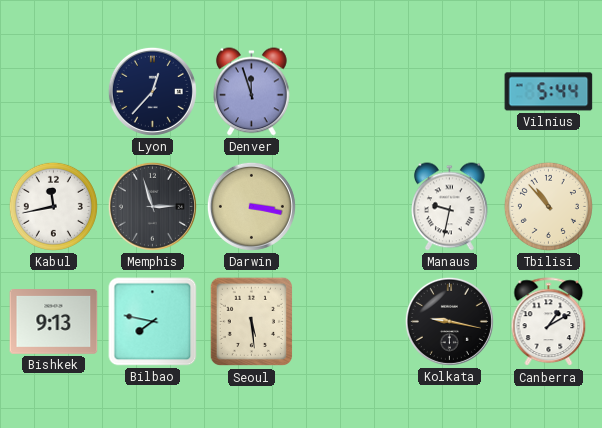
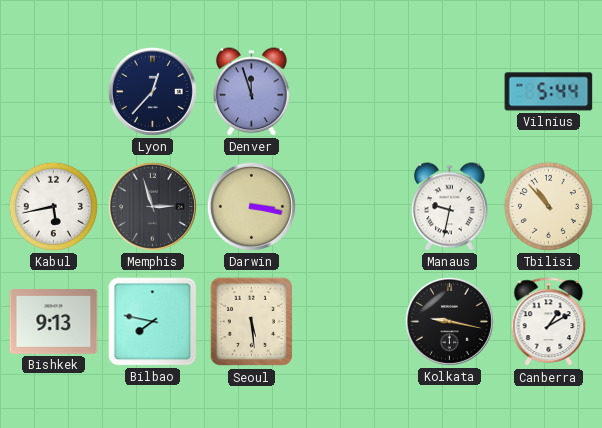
Kabul: 11:43 -> 5:43 (53, 206)
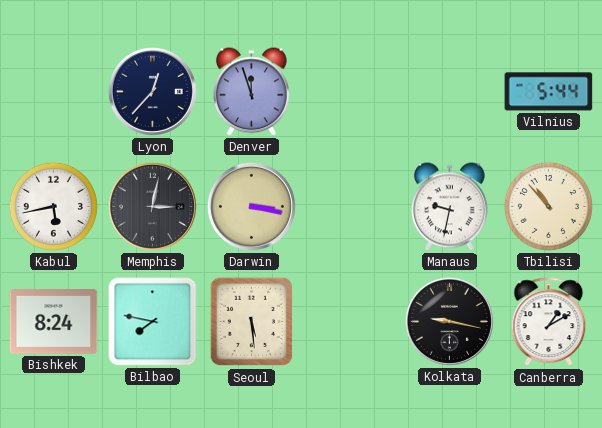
Memphis: 2:57 -> 3:02 (152, 206)
Bishkek: 9:13 -> 8:24 (54, 322)
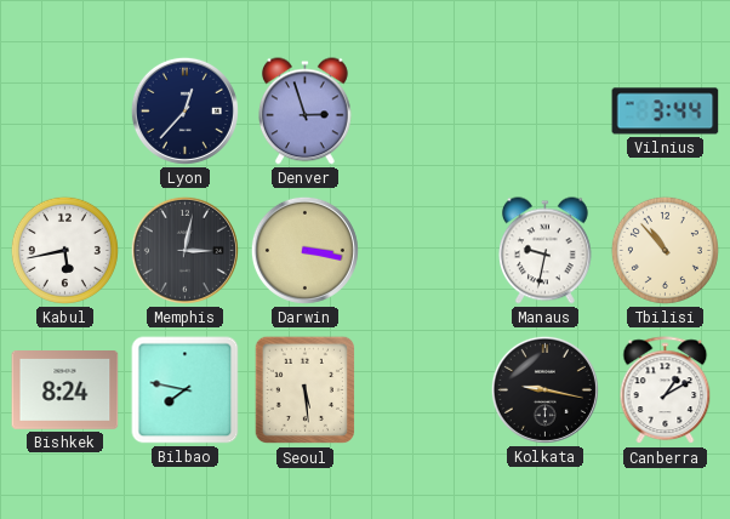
Denver: 11:57 -> 2:57 (306, 112)
Vilnius: 5:44 -> 3:44 (666, 112)
